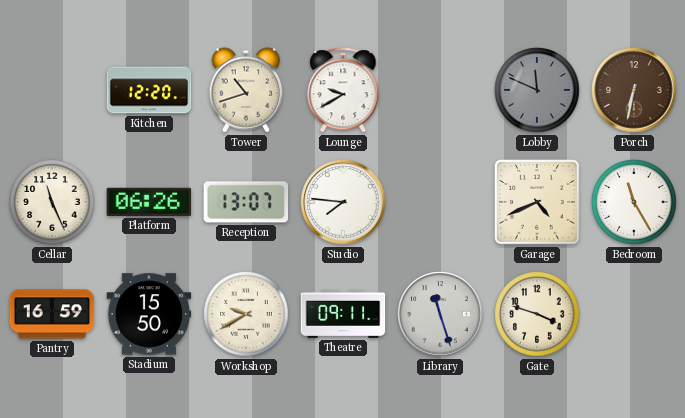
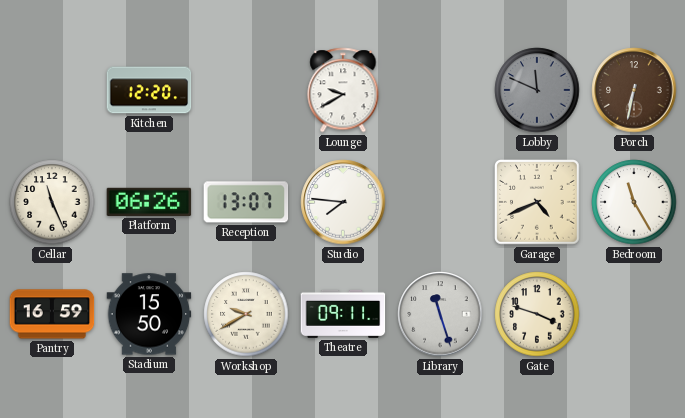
Tower: 10:42 -> none (246, 90)
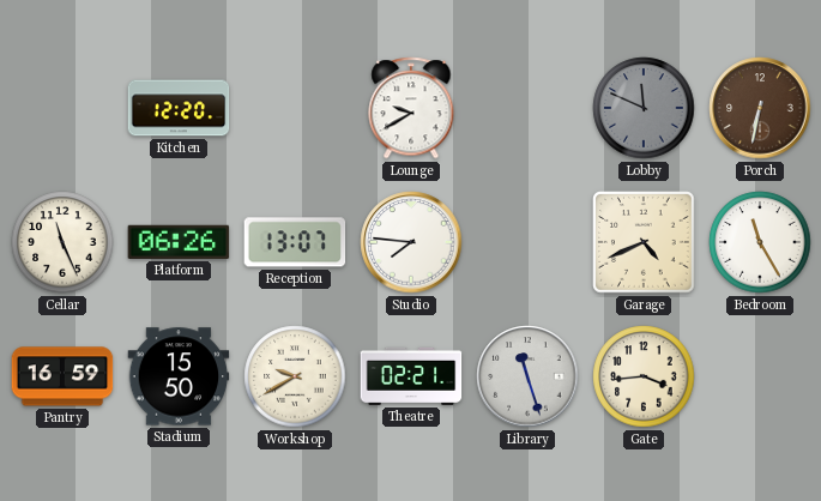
Theatre: 09:11 -> 02:21 (411, 376)
Gate: 3:48 -> 3:44 (644, 376)
